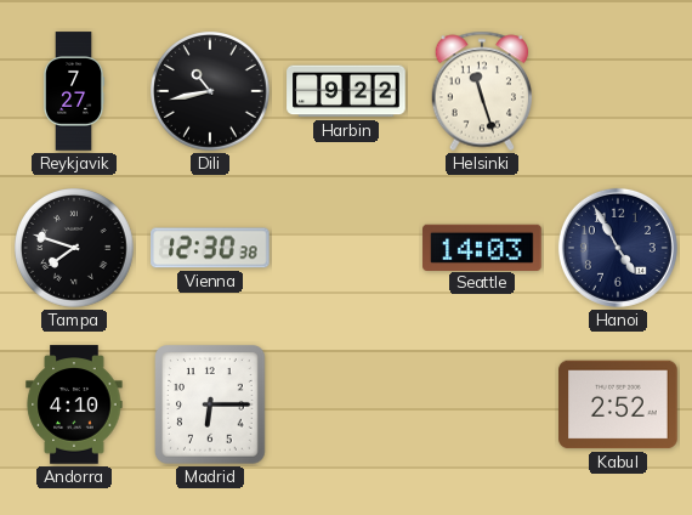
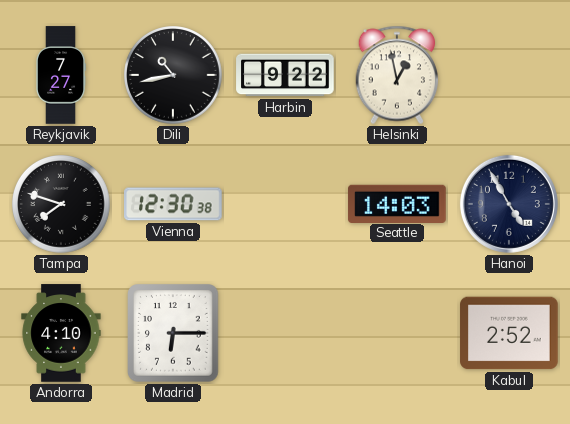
Helsinki: 11:27 -> 12:58 (397, 75)
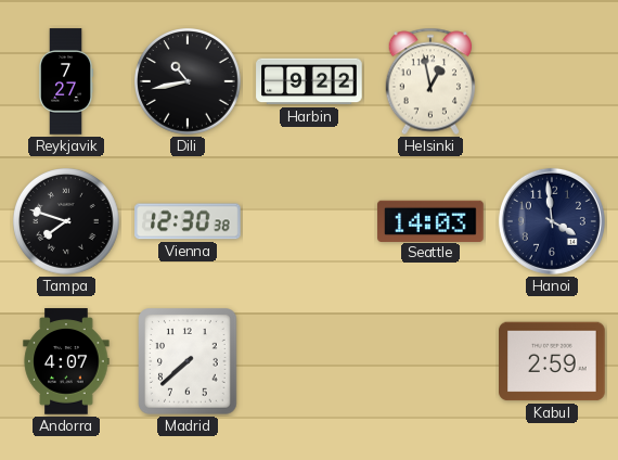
Hanoi: 4:55 -> 3:59 (552, 221)
Andorra: 4:10 -> 4:07 (66, 361)
Madrid: 6:15 -> 7:38 (189, 361)
Kabul: 2:52 -> 2:59 (552, 361)
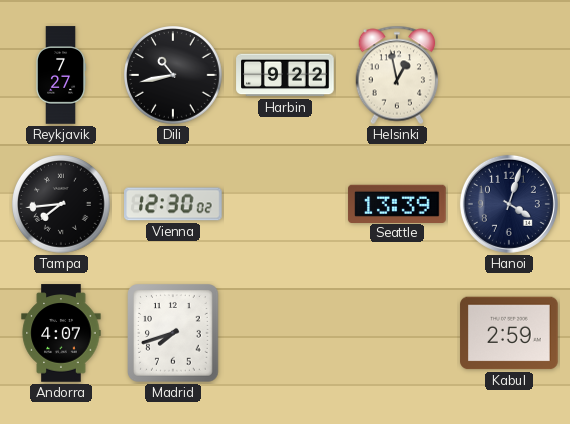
Tampa: 7:48 -> 7:44 (62, 205)
Vienna: 12:30:38 -> 12:30:02 (173, 204)
Seattle: 14:03 -> 13:39 (397, 203)
Hanoi: 3:59 -> 4:03 (509, 204)
Madrid: 7:38 -> 7:42 (174, 333)
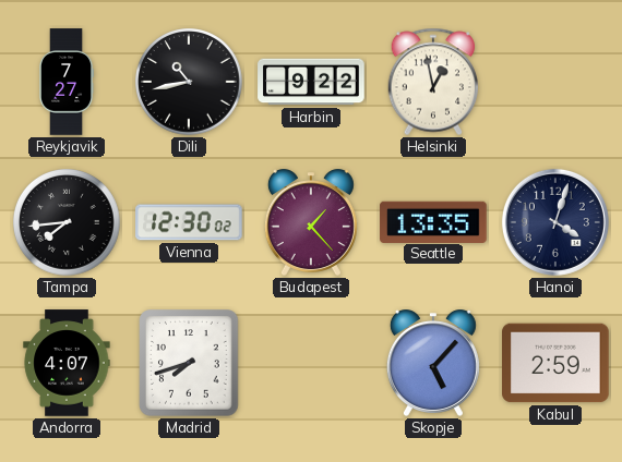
Budapest: none -> 1:23 (311, 222)
Seattle: 13:39 -> 13:35 (433, 221)
Skopje: none -> 5:07 (433, 363)
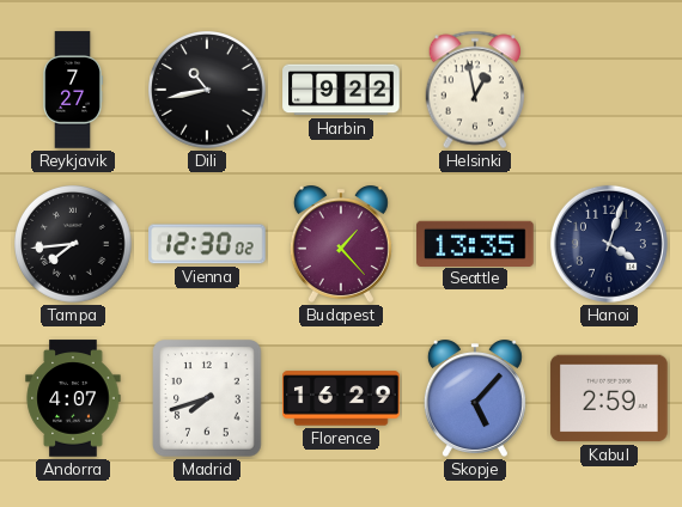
Florence: none -> 16:29 (341, 398)
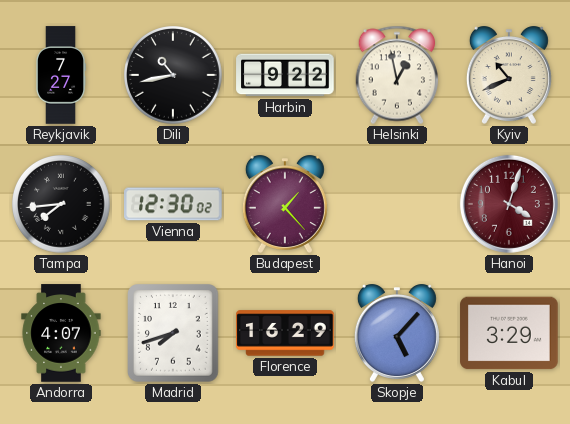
Kyiv: none -> 10:41 (509, 75)
Seattle: 13:35 -> none (475, 243)
Hanoi dial: navy -> burgundy (509, 204)
Kabul: 2:59 -> 3:29 (509, 333)
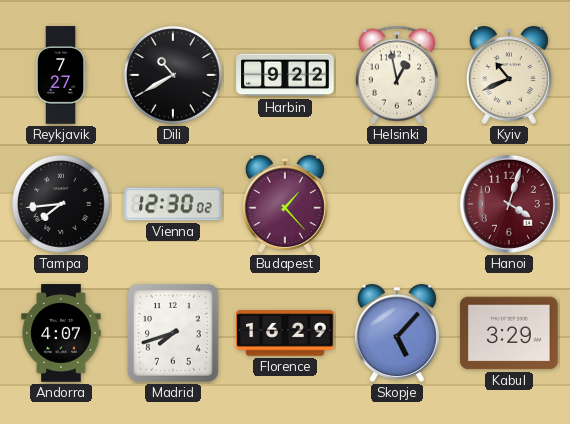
Dili: 10:43 -> 10:40 (174, 76)
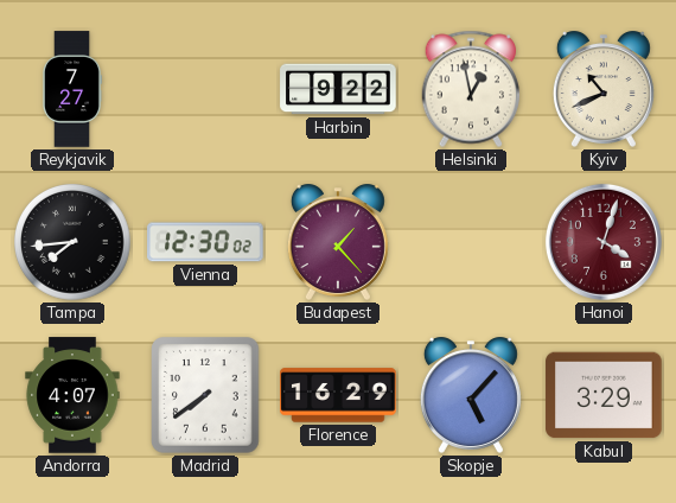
Dili: 10:40 -> none (174, 76)
Madrid: 7:42 -> 7:39 (206, 395)
